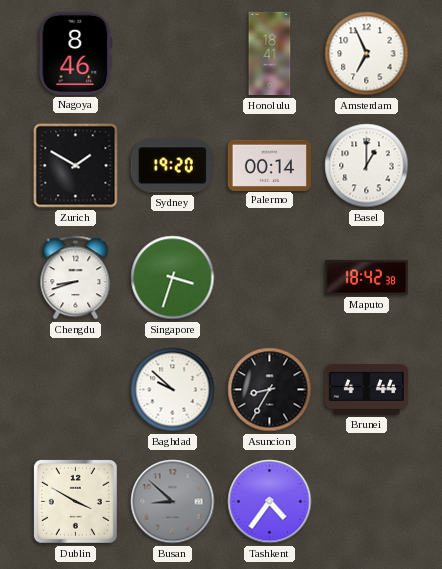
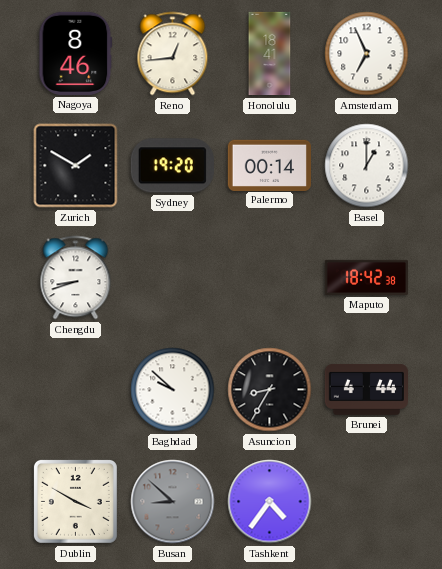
Reno: none -> 12:44 (173, 54)
Singapore: 3:33 -> none (173, 278)
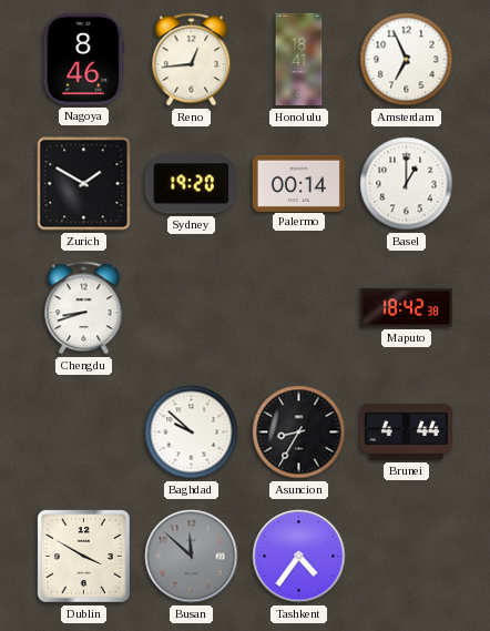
Busan: 8:52 -> 11:52 (192, 557)
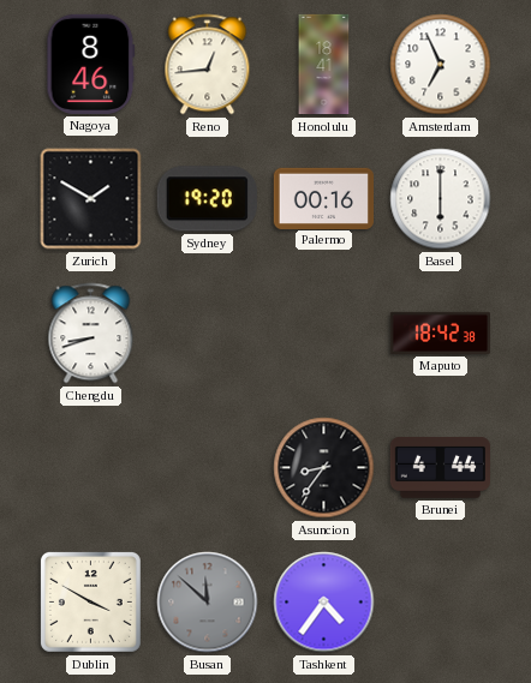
Palermo: 00:14 -> 00:16 (323, 198)
Basel: 1:00 -> 6:00 (441, 199)
Baghdad: 9:52 -> none (192, 432)
Asuncion: 8:35 -> 8:36 (324, 468)
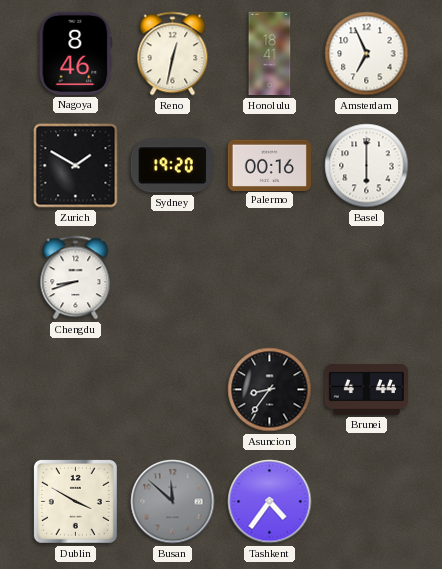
Reno: 12:44 -> 12:32 (173, 54)
Maputo: 18:42 -> none (440, 332)
